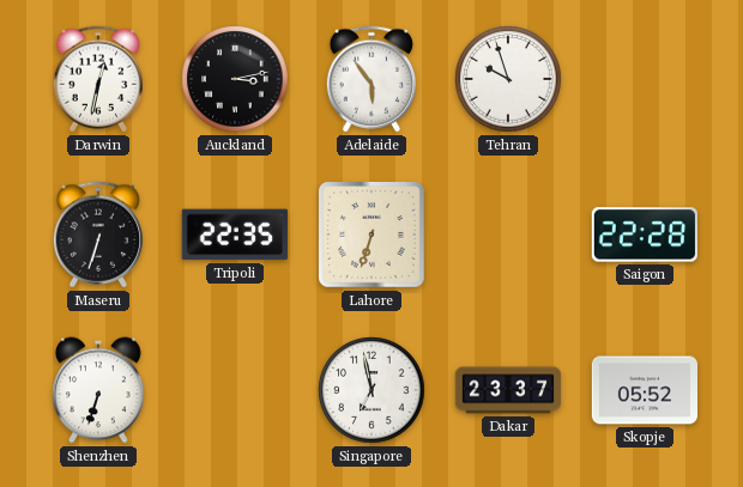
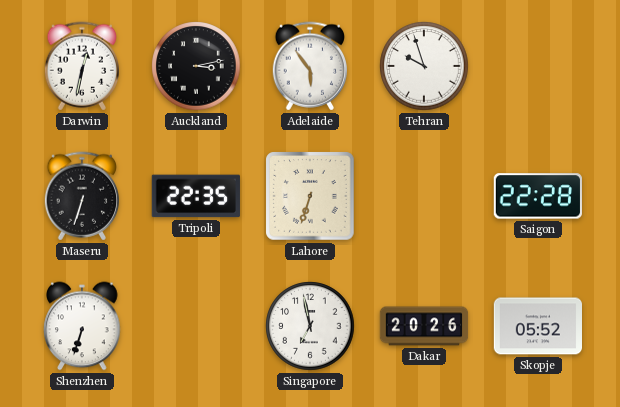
Dakar: 23:37 -> 20:26 (424, 326)
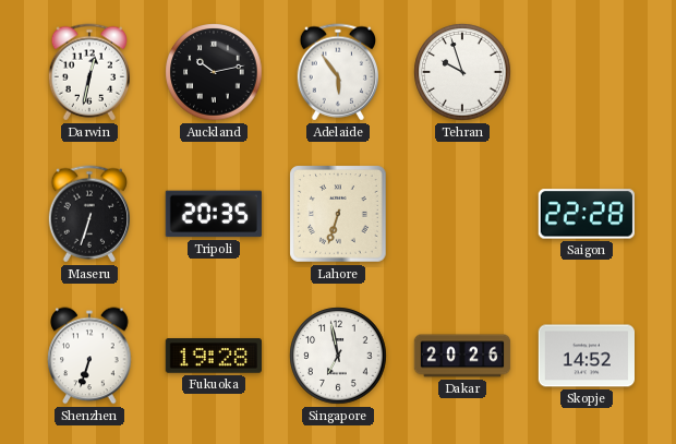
Auckland: 3:13 -> 10:13 (214, 72)
Tripoli: 22:35 -> 20:35 (214, 214)
Fukuoka: none -> 19:28 (213, 356)
Skopje: 05:52 -> 14:52 (586, 356)
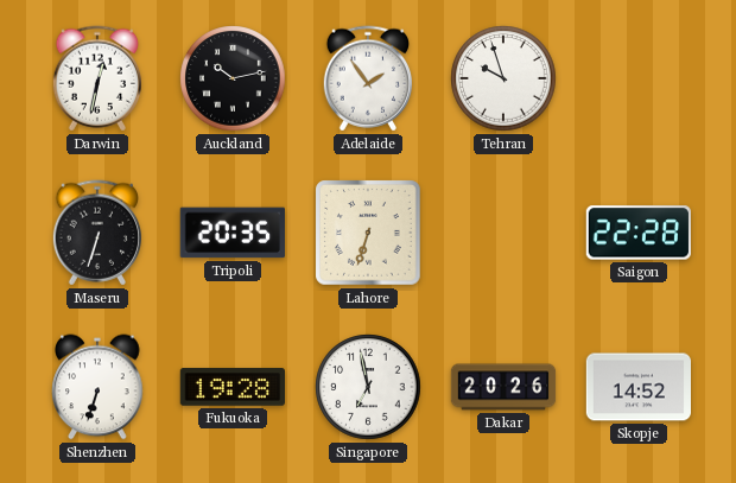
Adelaide: 5:54 -> 1:54 (367, 78)
